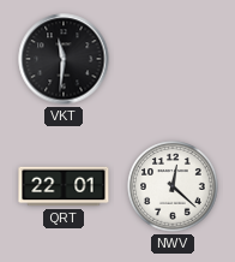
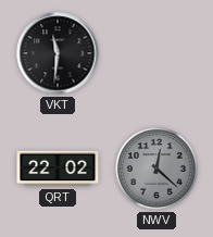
QRT: 22:01 -> 22:02 (58, 169)
NWV dial: white -> grey (156, 169)
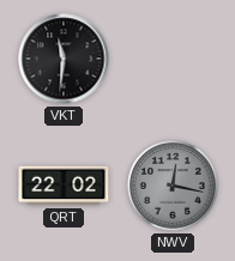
NWV: 12:22 -> 12:17 (173, 186)
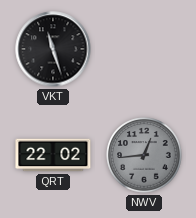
VKT: 11:31 -> 11:27 (53, 49)
NWV: 12:17 -> 12:44 (144, 155)
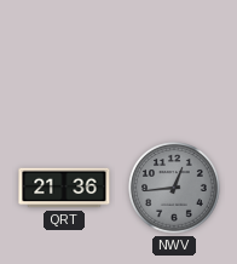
VKT: 11:27 -> none (53, 49)
QRT: 22:02 -> 21:36 (64, 188)
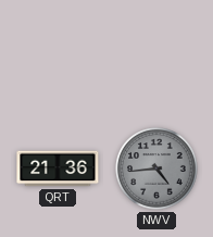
NWV: 12:44 -> 4:44 (156, 169)
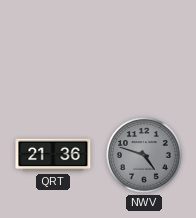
NWV: 4:44 -> 4:48 (144, 155)
